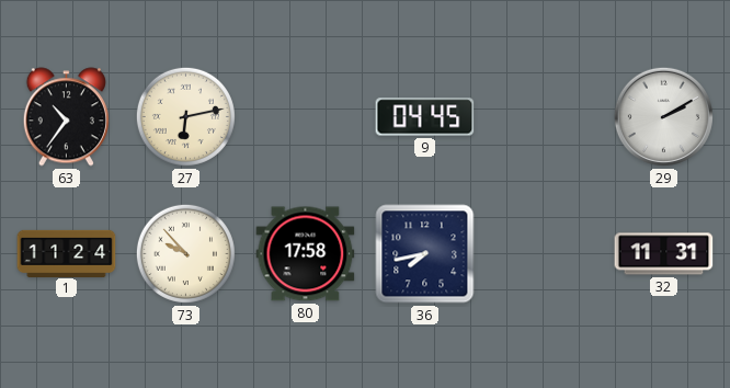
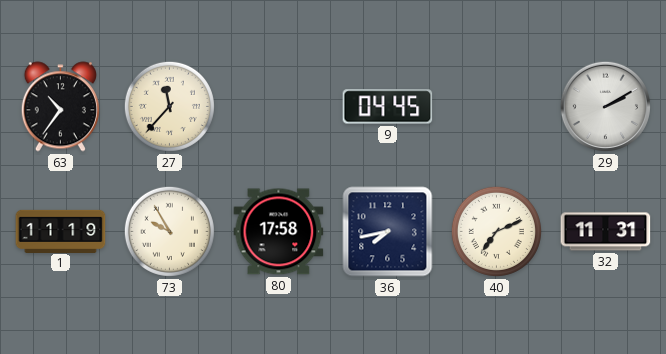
27: 6:13 -> 11:37 (169, 106)
1: 11:24 -> 11:19 (61, 231)
73: 9:53 -> 9:55 (169, 231)
40: none -> 7:11 (496, 231)
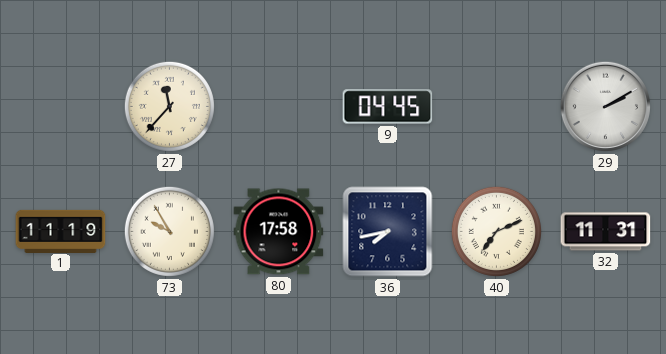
63: 10:36 -> none (60, 107)
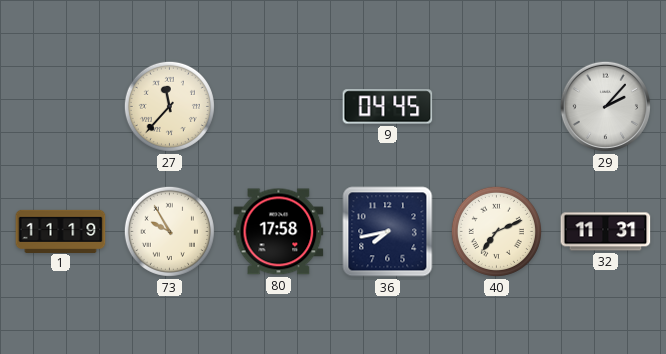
29: 2:10 -> 2:07 (605, 106)
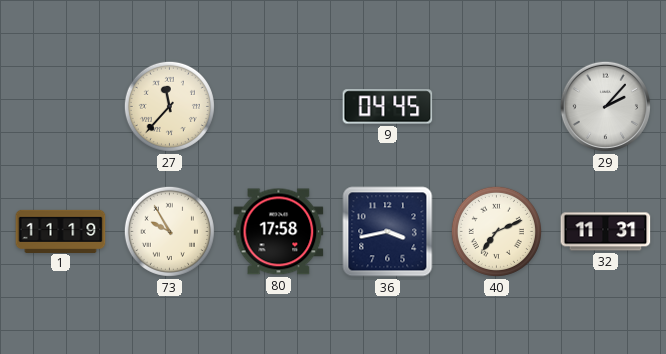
36: 7:43 -> 3:43 (388, 232)
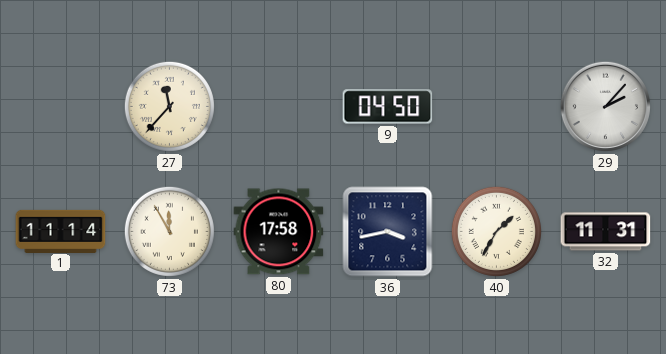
9: 04:45 -> 04:50 (388, 107)
1: 11:19 -> 11:14 (61, 231)
73: 9:55 -> 11:55 (169, 231)
40: 7:11 -> 1:35 (496, 231)
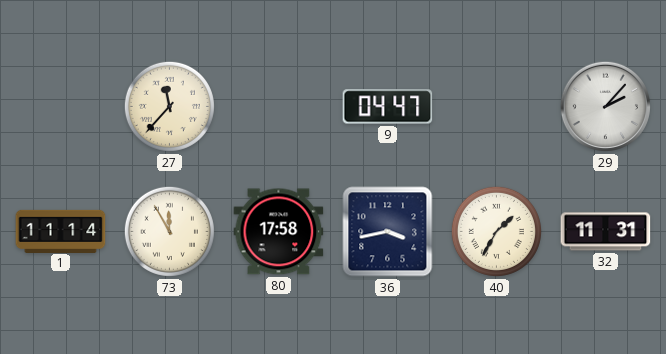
9: 04:50 -> 04:47 (388, 107)
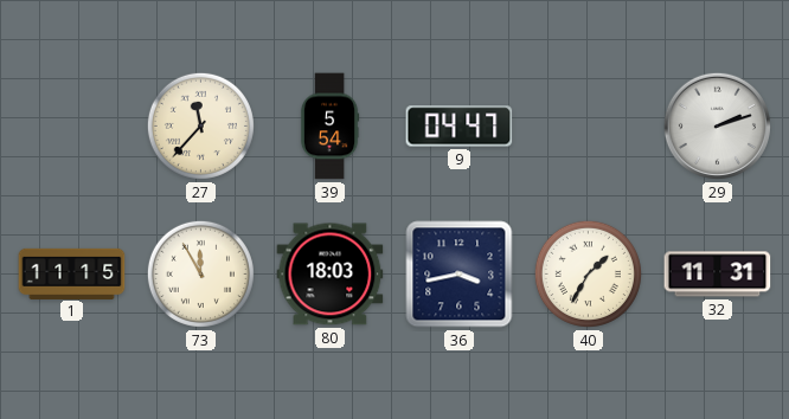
39: none -> 5:54 (329, 127)
29: 2:07 -> 2:12 (717, 125)
1: 11:14 -> 11:15 (72, 273)
80: 17:58 -> 18:03 (331, 275)
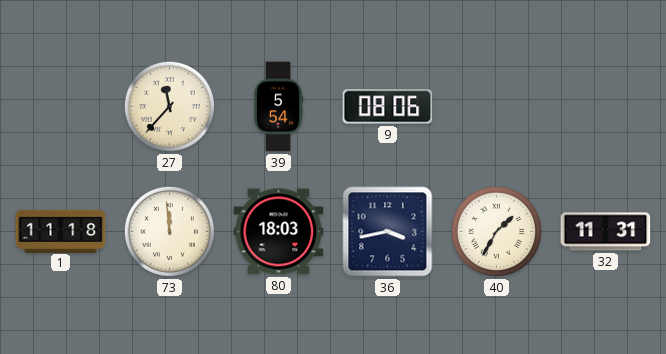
9: 04:47 -> 08:06 (388, 107)
29: 2:12 -> none (717, 125)
1: 11:15 -> 11:18 (61, 231)
73: 11:55 -> 11:59 (169, 231)
